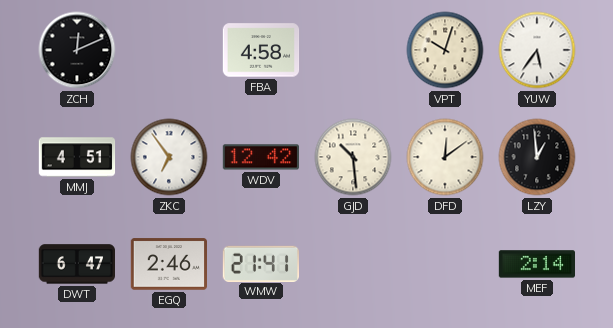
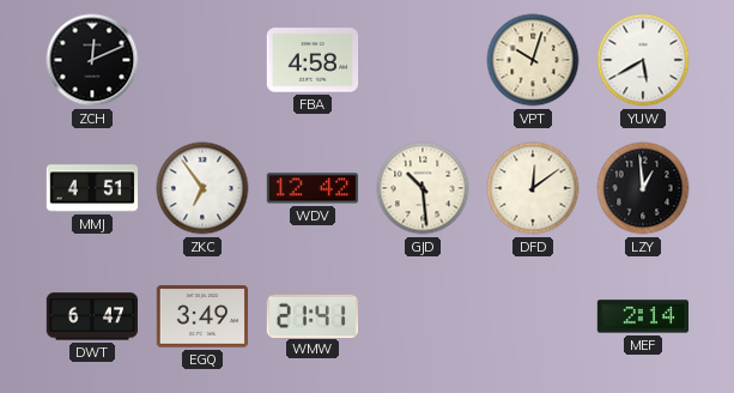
YUW: 5:36 -> 5:40 (643, 60)
EGQ: 2:46 -> 3:49 (201, 316)
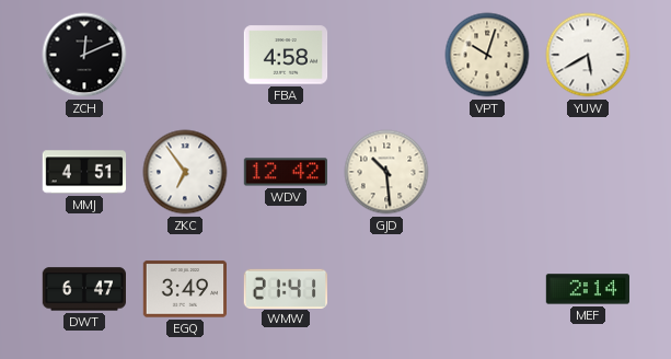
DFD: 12:09 -> none (533, 188)
LZY: 12:59 -> none (643, 188)
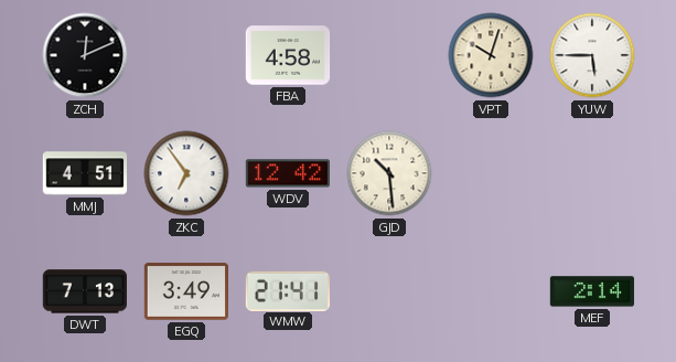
YUW: 5:40 -> 5:45 (592, 55)
DWT: 6:47 -> 7:13 (84, 291)
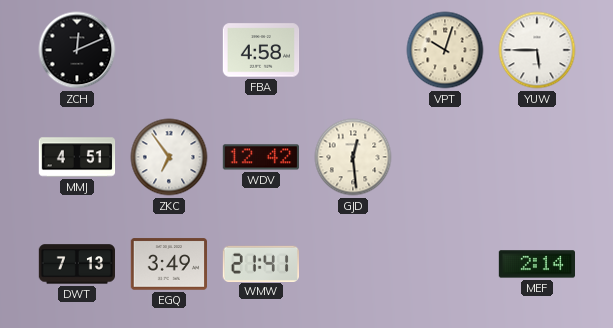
GJD: 10:29 -> 12:29 (353, 157)
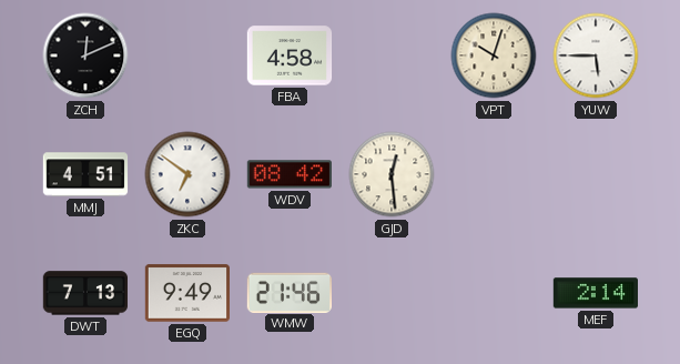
ZKC: 6:54 -> 6:51 (187, 174)
WDV: 12:42 -> 08:42 (288, 174)
EGQ: 3:49 -> 9:49 (186, 293)
WMW: 21:41 -> 21:46 (288, 292)
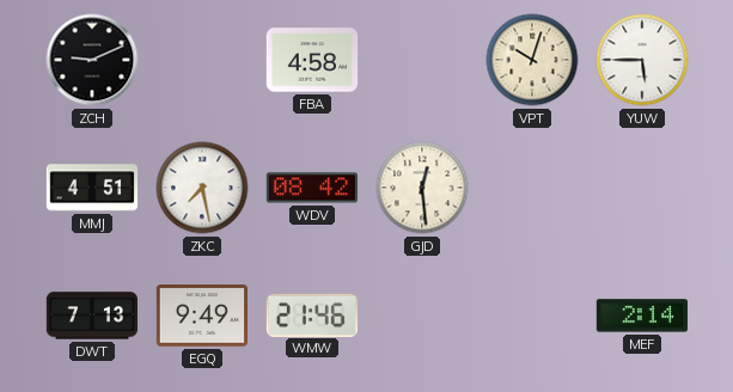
ZCH: 12:11 -> 9:11 (92, 60)
ZKC: 6:51 -> 7:28 (202, 188)
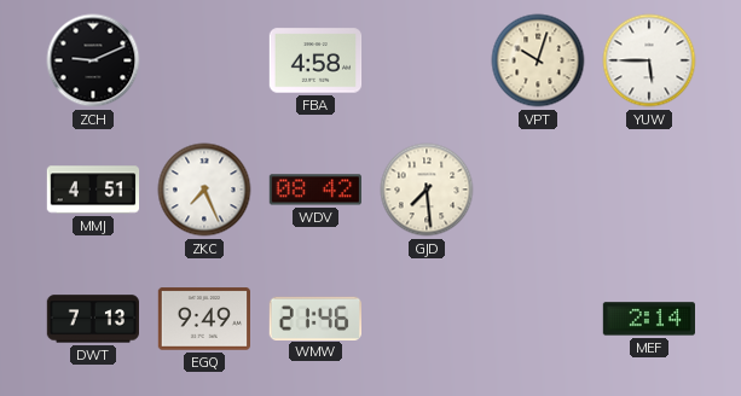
ZKC: 7:28 -> 7:26 (204, 190)
GJD: 12:29 -> 7:29 (427, 190)
